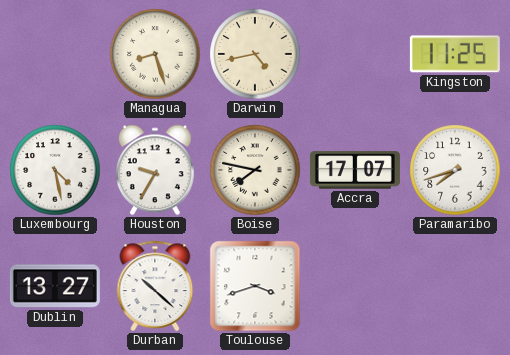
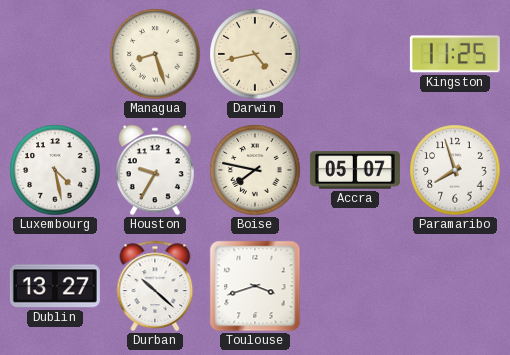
Accra: 17:07 -> 05:07 (355, 170)
Paramaribo: 7:42 -> 7:57 (455, 170)
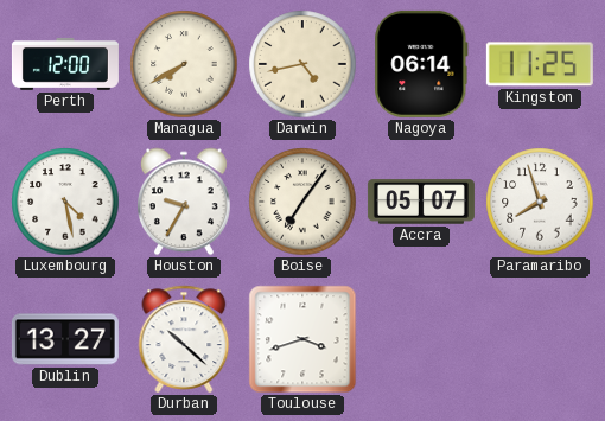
Perth: none -> 12:00 (65, 64)
Managua: 8:27 -> 7:40 (184, 64)
Nagoya: none -> 06:14 (421, 64)
Boise: 7:47 -> 7:06 (302, 202)
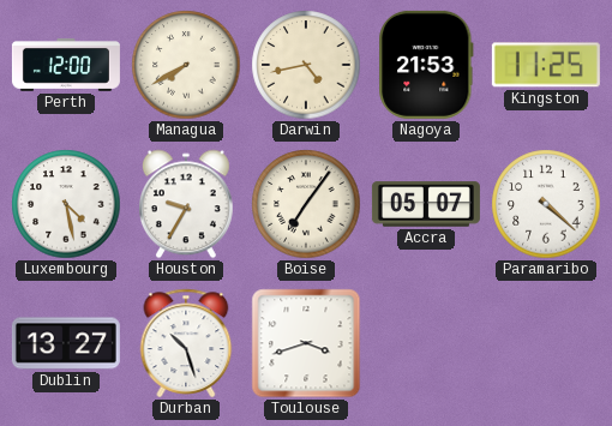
Nagoya: 06:14 -> 21:53 (426, 65)
Paramaribo: 7:57 -> 4:22 (546, 204)
Durban: 10:22 -> 10:27 (186, 343)
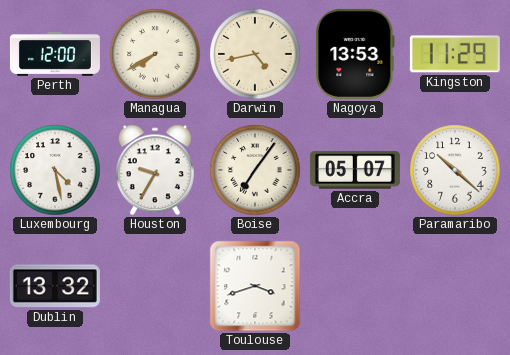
Nagoya: 21:53 -> 13:53 (355, 54)
Kingston: 11:25 -> 11:29 (455, 54)
Paramaribo: 4:22 -> 10:22 (455, 170)
Dublin: 13:27 -> 13:32 (55, 286)
Durban: 10:27 -> none (186, 343)
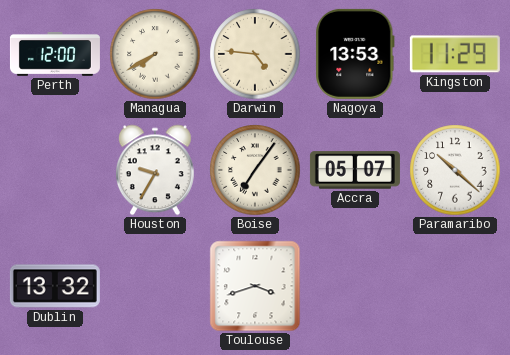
Darwin: 4:43 -> 4:46 (255, 54)
Luxembourg: 4:28 -> none (55, 170)
